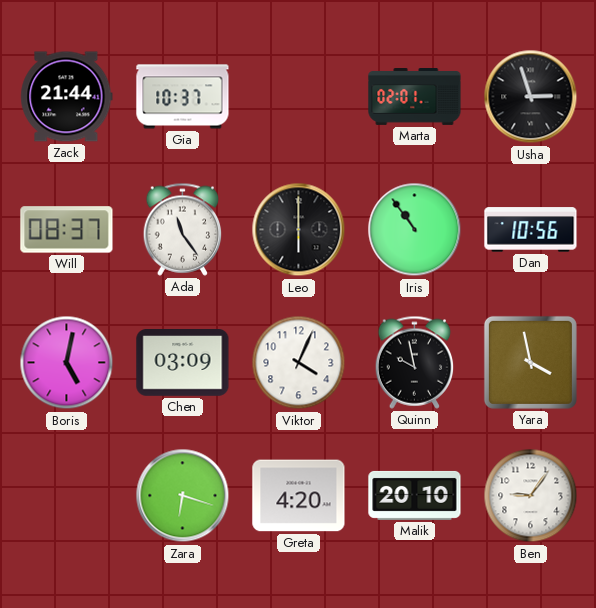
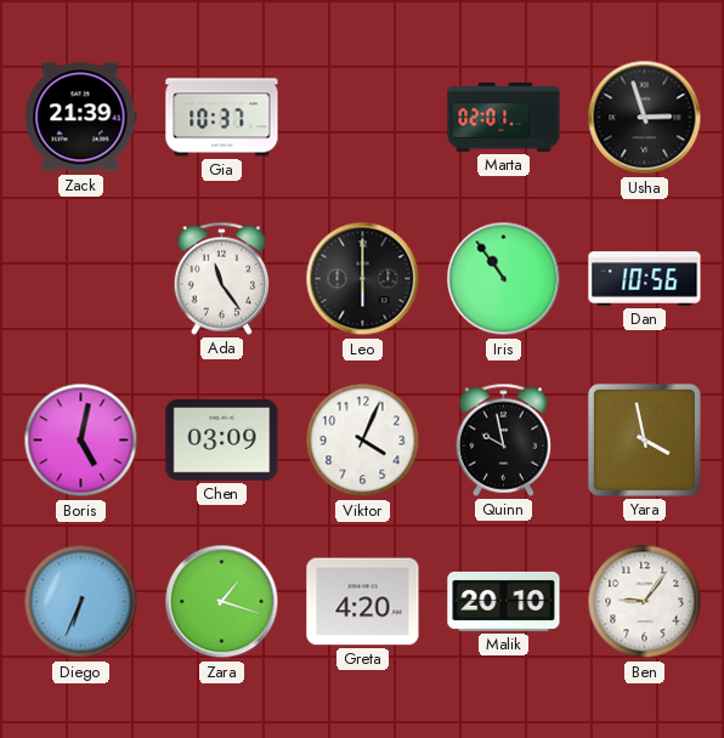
Zack: 21:44 -> 21:39 (81, 118)
Will: 08:37 -> none (67, 230)
Diego: none -> 6:34 (81, 602)
Zara: 6:18 -> 1:18 (222, 602)
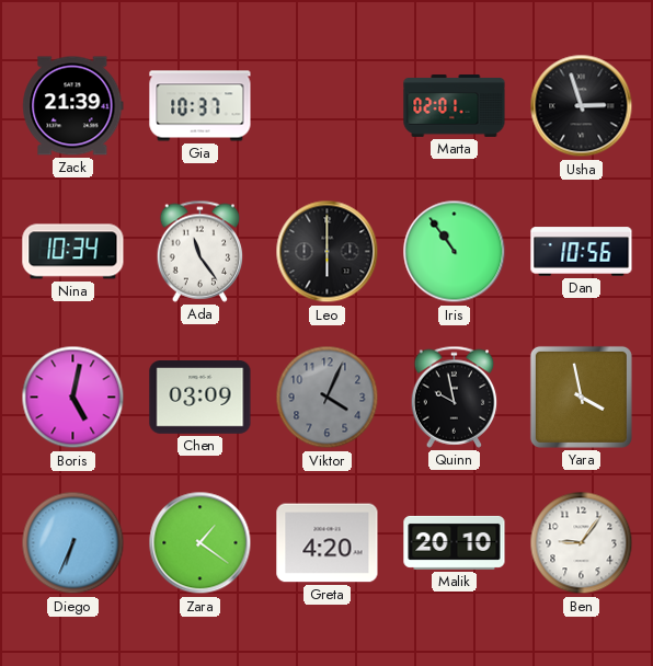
Nina: none -> 10:34 (73, 252)
Viktor dial: white -> grey (328, 398)
Zara: 1:18 -> 1:21 (201, 543)
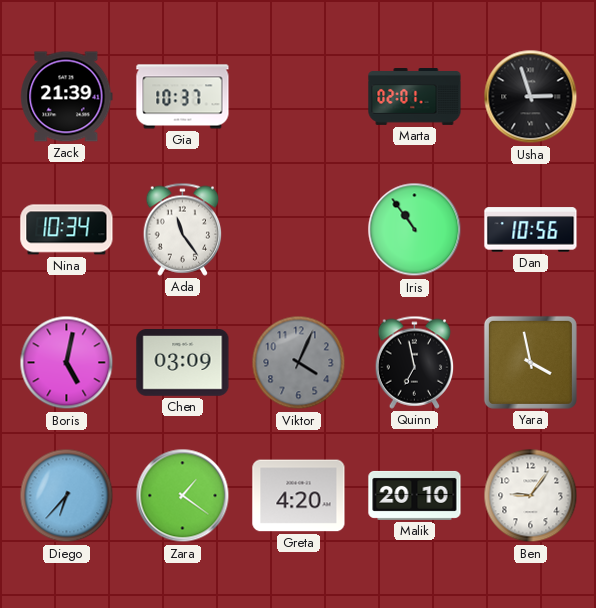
Leo: 6:00 -> none (328, 252)
Quinn: 9:58 -> 6:58 (415, 362)
Diego: 6:34 -> 6:37 (67, 496)
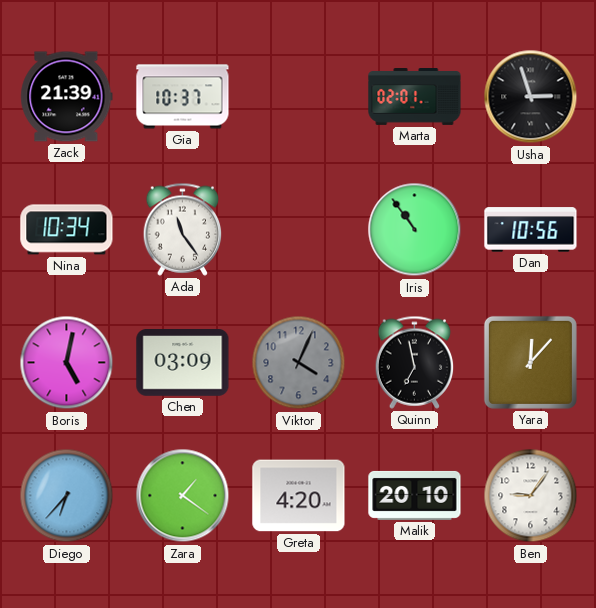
Yara: 3:58 -> 12:07 (530, 362)
